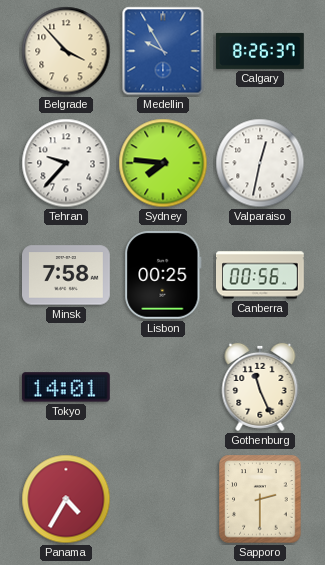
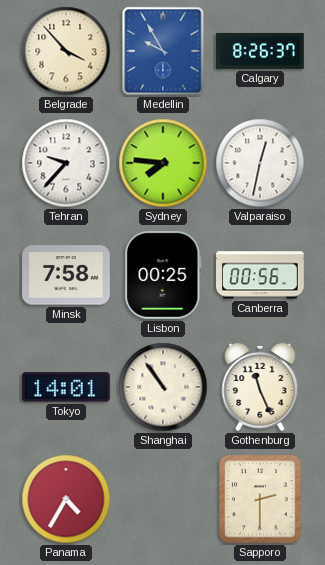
Shanghai: none -> 10:54 (163, 387)
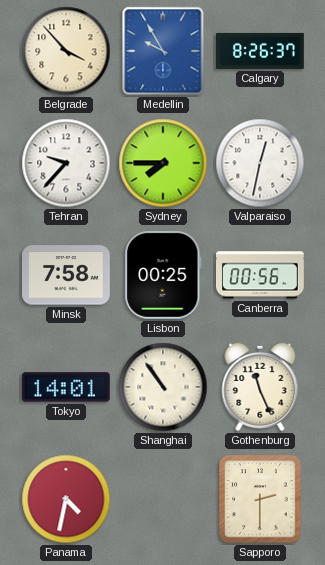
Sydney: 7:46 -> 7:45 (163, 163)
Panama: 4:35 -> 4:32 (66, 499)
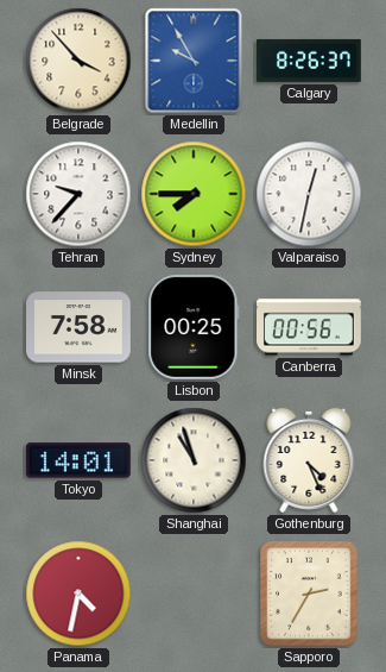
Shanghai: 10:54 -> 10:57 (194, 460)
Gothenburg: 11:26 -> 4:26 (309, 460)
Sapporo: 2:30 -> 2:35 (309, 594)
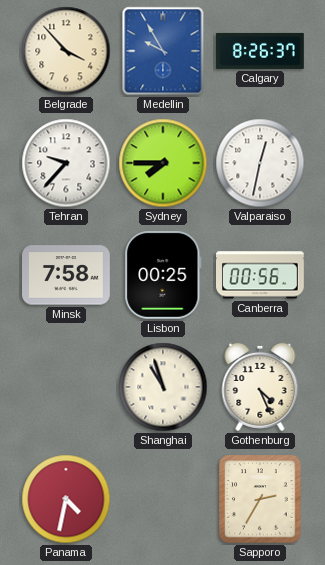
Tokyo: 14:01 -> none (78, 460)
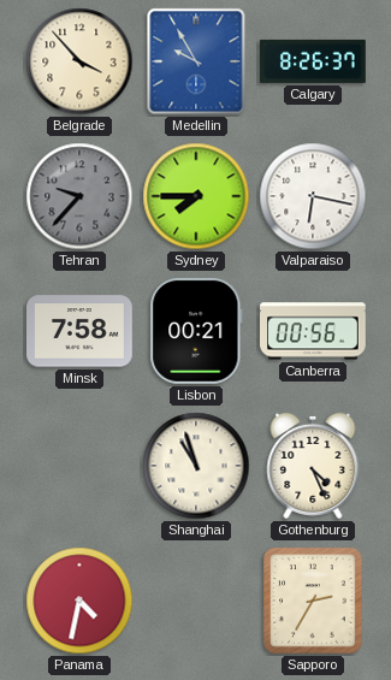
Tehran dial: white -> grey (79, 196)
Valparaiso: 12:32 -> 6:17 (313, 196)
Lisbon: 00:25 -> 00:21 (196, 331)
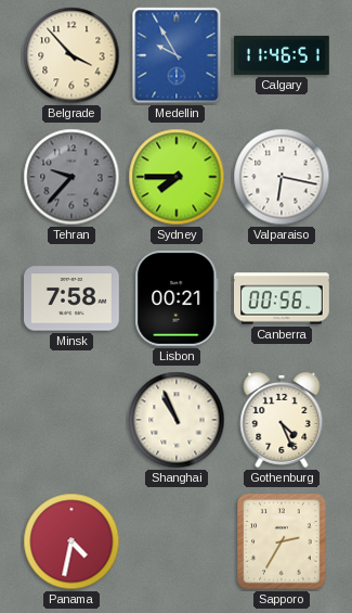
Calgary: 8:26 -> 11:46 (283, 55)
Shanghai: 10:57 -> 10:56 (177, 420)
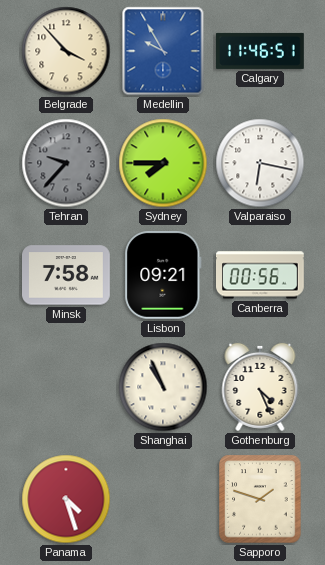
Lisbon: 00:21 -> 09:21 (163, 275)
Panama: 4:32 -> 4:27 (66, 499)
Sapporo: 2:35 -> 1:48 (260, 499)
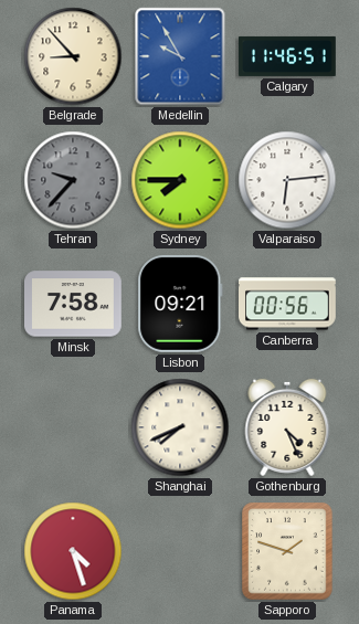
Belgrade: 3:53 -> 8:53 (73, 56)
Valparaiso: 6:17 -> 6:14 (287, 180)
Shanghai: 10:56 -> 7:41 (180, 427)
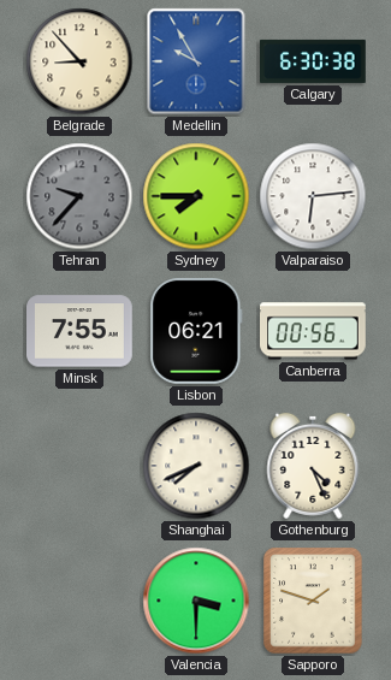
Calgary: 11:46 -> 6:30 (314, 61)
Minsk: 7:58 -> 7:55 (81, 331)
Lisbon: 09:21 -> 06:21 (196, 331)
Panama: 4:27 -> none (73, 551)
Valencia: none -> 3:30 (196, 601)
